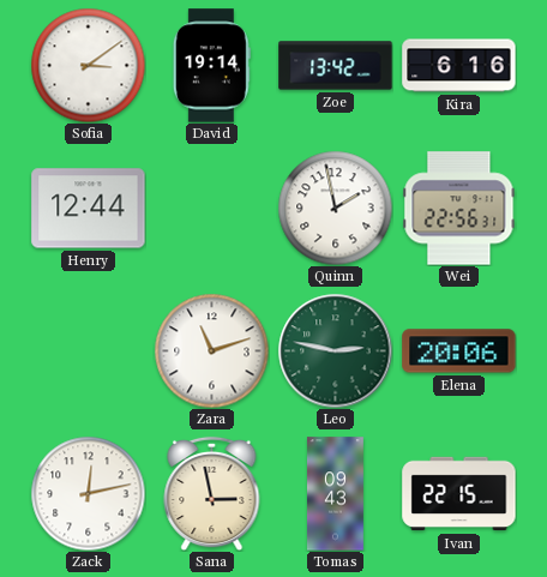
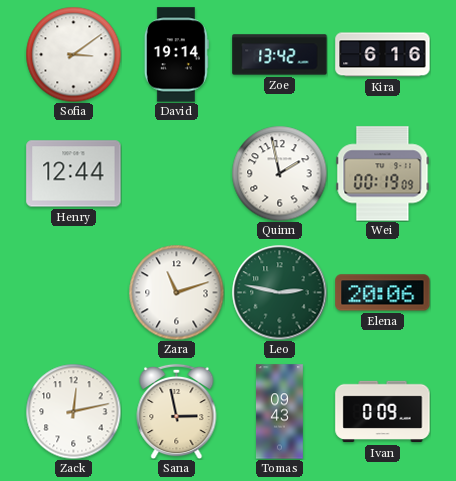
Wei: 22:56 -> 00:19 (383, 174)
Ivan: 22:15 -> 0:09 (383, 412)
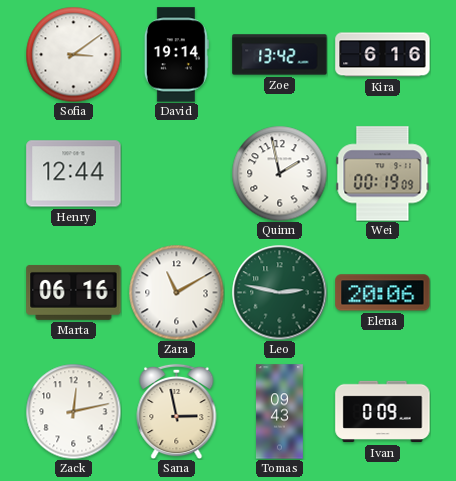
Marta: none -> 06:16 (74, 292)
Zara: 11:12 -> 11:10 (176, 292)
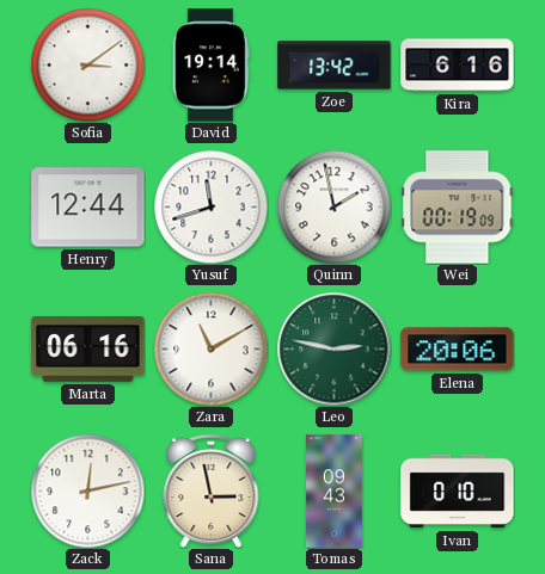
Yusuf: none -> 11:42 (210, 206)
Ivan: 0:09 -> 0:10 (458, 492)
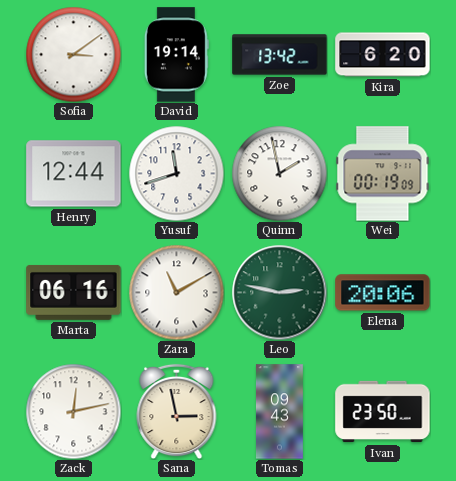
Kira: 6:16 -> 6:20 (383, 55)
Ivan: 0:10 -> 23:50 (383, 412)
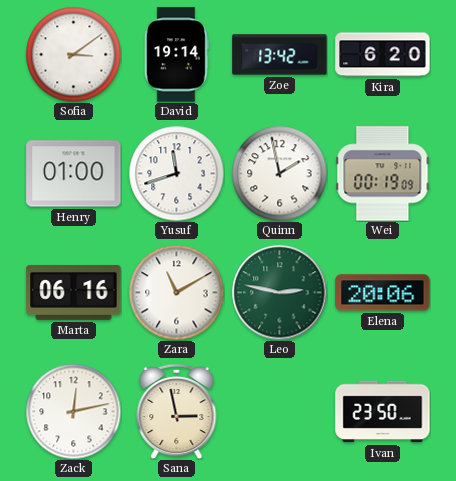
Henry: 12:44 -> 01:00 (74, 174)
Tomas: 09:43 -> none (279, 412)
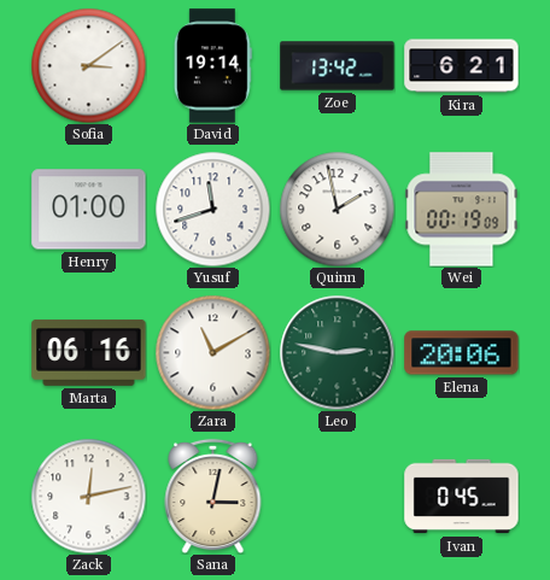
Kira: 6:20 -> 6:21 (462, 66)
Sana: 2:58 -> 3:02 (213, 496)
Ivan: 23:50 -> 0:45 (462, 497)
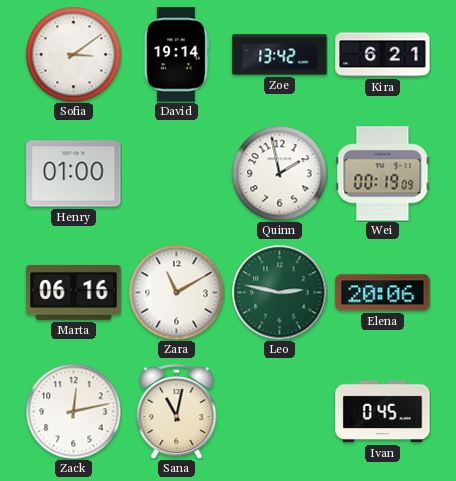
Yusuf: 11:42 -> none (212, 209)
Sana: 3:02 -> 11:02 (177, 411)
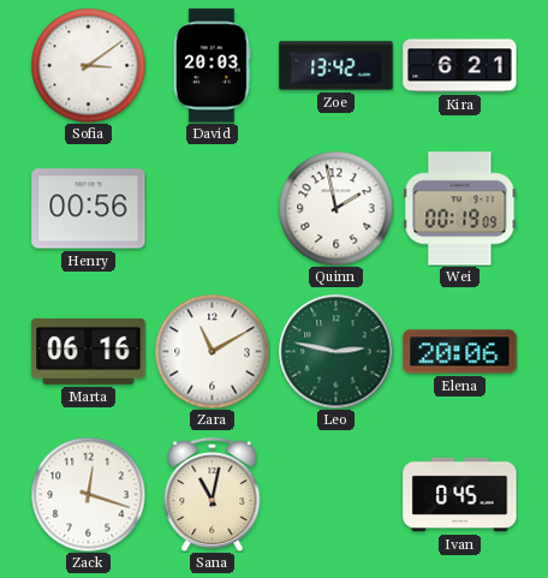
David: 19:14 -> 20:03 (212, 66)
Henry: 01:00 -> 00:56 (89, 209)
Zack: 12:13 -> 12:18 (88, 494)
